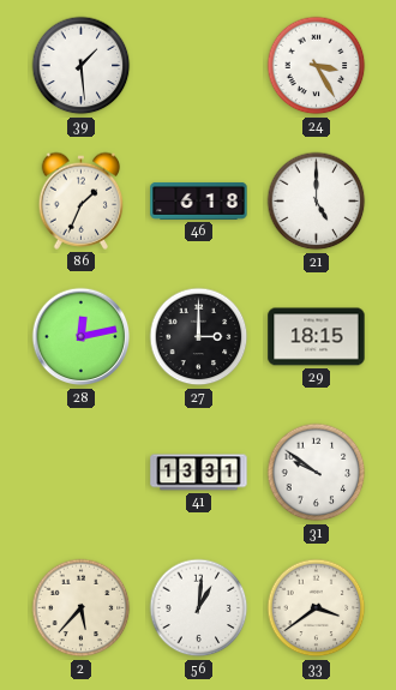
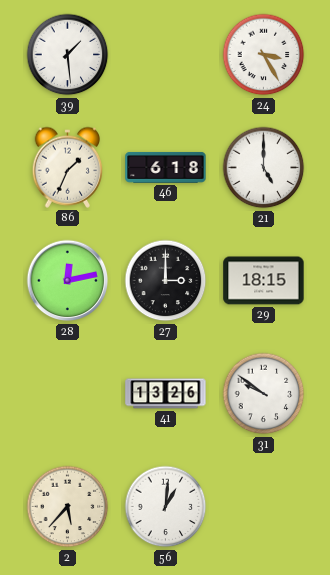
41: 13:31 -> 13:26 (166, 394)
33: 3:39 -> none (317, 608)
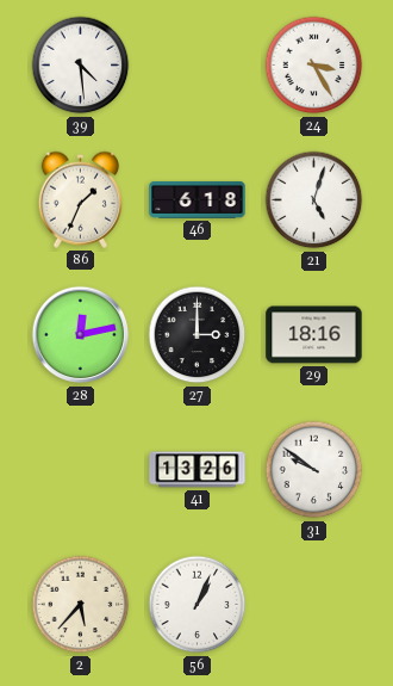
39: 1:29 -> 4:29 (81, 66)
21: 5:00 -> 5:03 (314, 200)
29: 18:15 -> 18:16 (314, 335)
56: 1:01 -> 1:04 (198, 605)
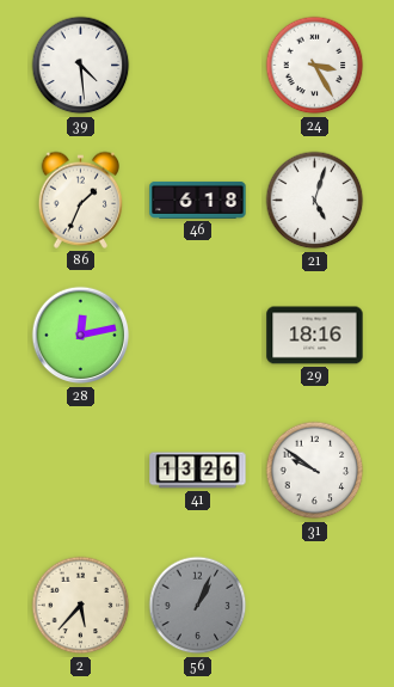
27: 3:00 -> none (198, 335)
56 dial: white -> grey (198, 606)
